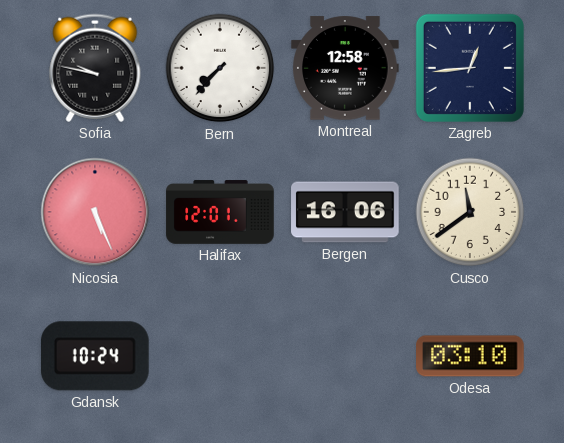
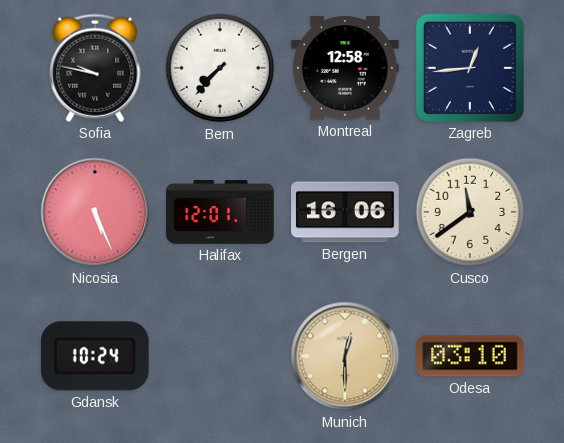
Munich: none -> 12:30 (345, 356)
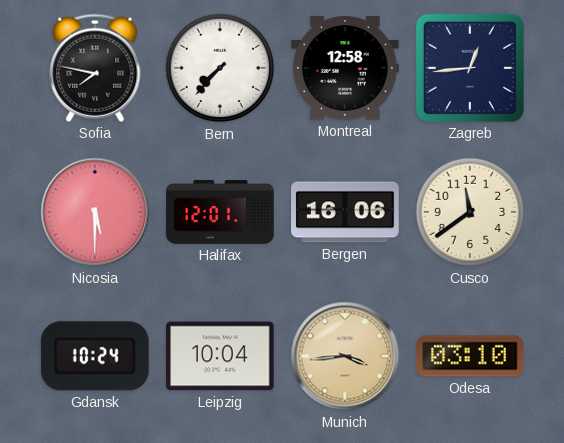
Sofia: 9:47 -> 7:47 (95, 68)
Nicosia: 5:26 -> 5:30 (95, 212)
Leipzig: none -> 10:04 (220, 356)
Munich: 12:30 -> 3:44 (345, 356)
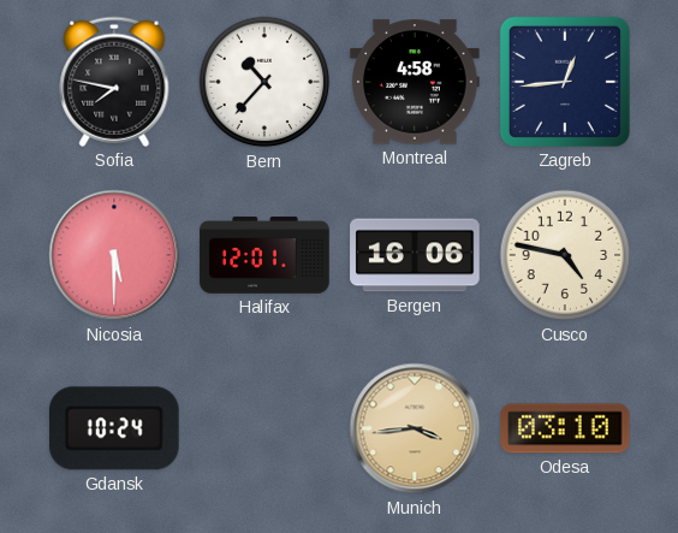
Bern: 7:37 -> 10:37 (264, 82)
Montreal: 12:58 -> 4:58 (415, 82)
Cusco: 11:39 -> 4:47 (565, 255)
Leipzig: 10:04 -> none (220, 356)
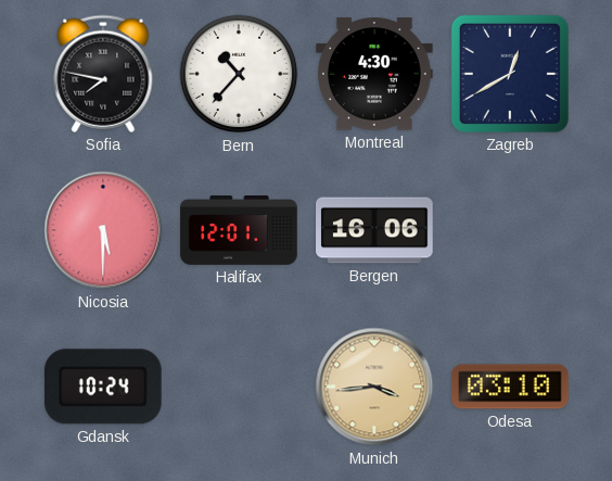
Montreal: 4:58 -> 4:30 (374, 74)
Zagreb: 12:44 -> 12:40 (510, 74)
Cusco: 4:47 -> none (565, 255)
